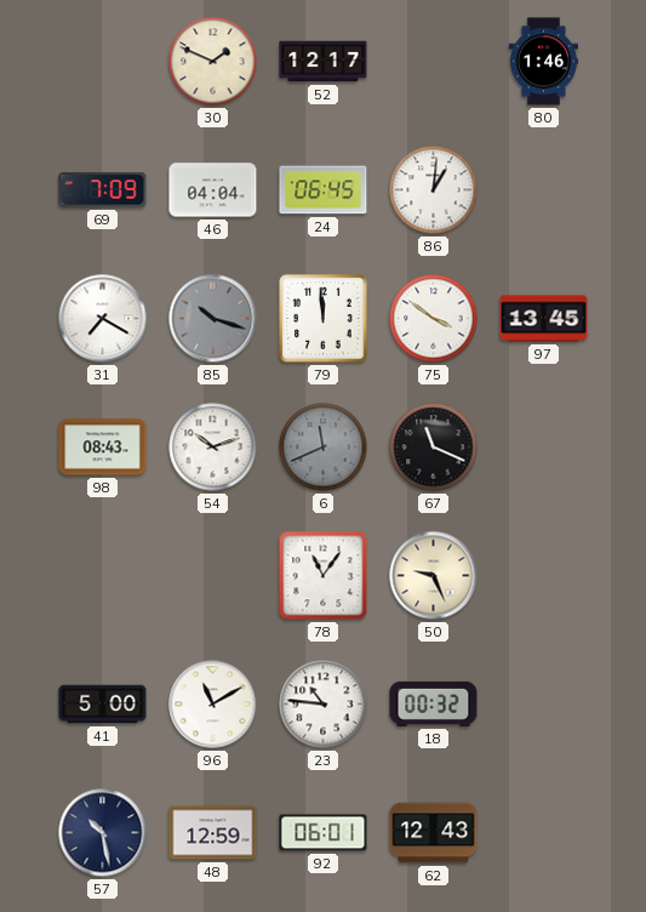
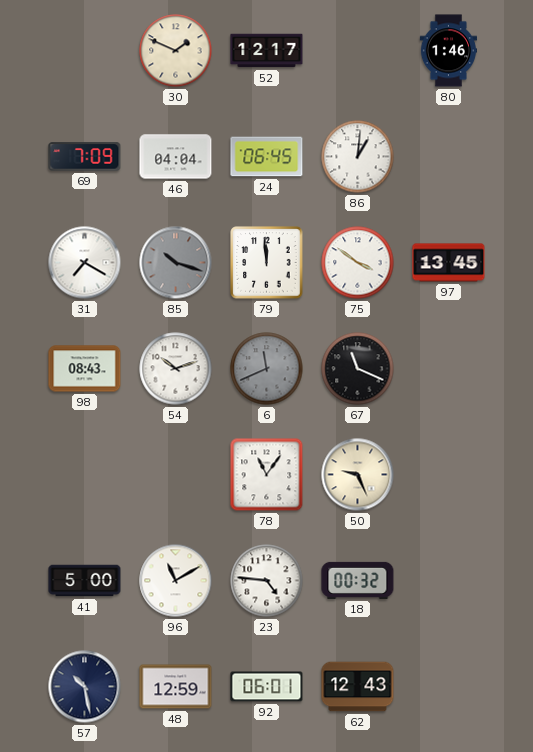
23: 10:46 -> 4:46 (267, 581)
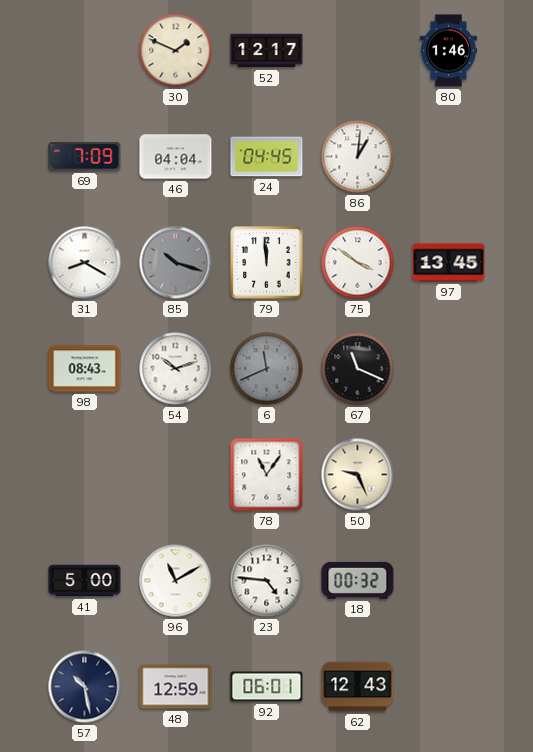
24: 06:45 -> 04:45 (267, 157)
31: 7:20 -> 8:20 (85, 263)
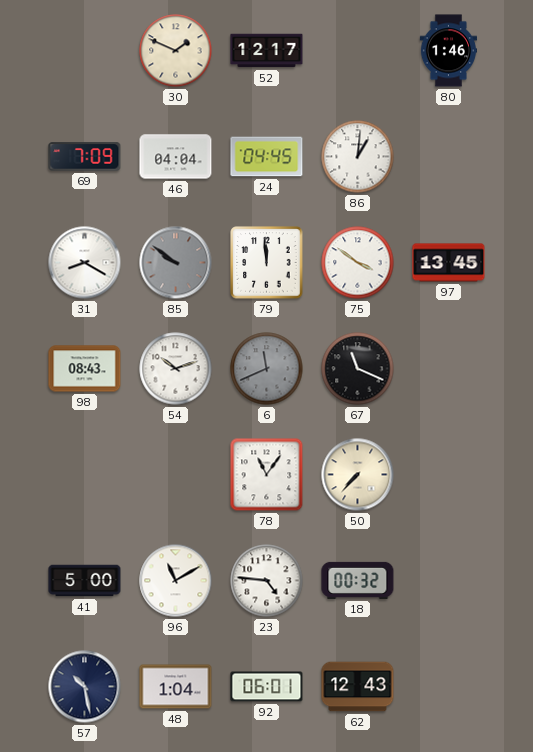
85: 10:18 -> 9:51 (176, 263)
50: 9:26 -> 7:37 (358, 475)
48: 12:59 -> 1:04 (176, 687)
